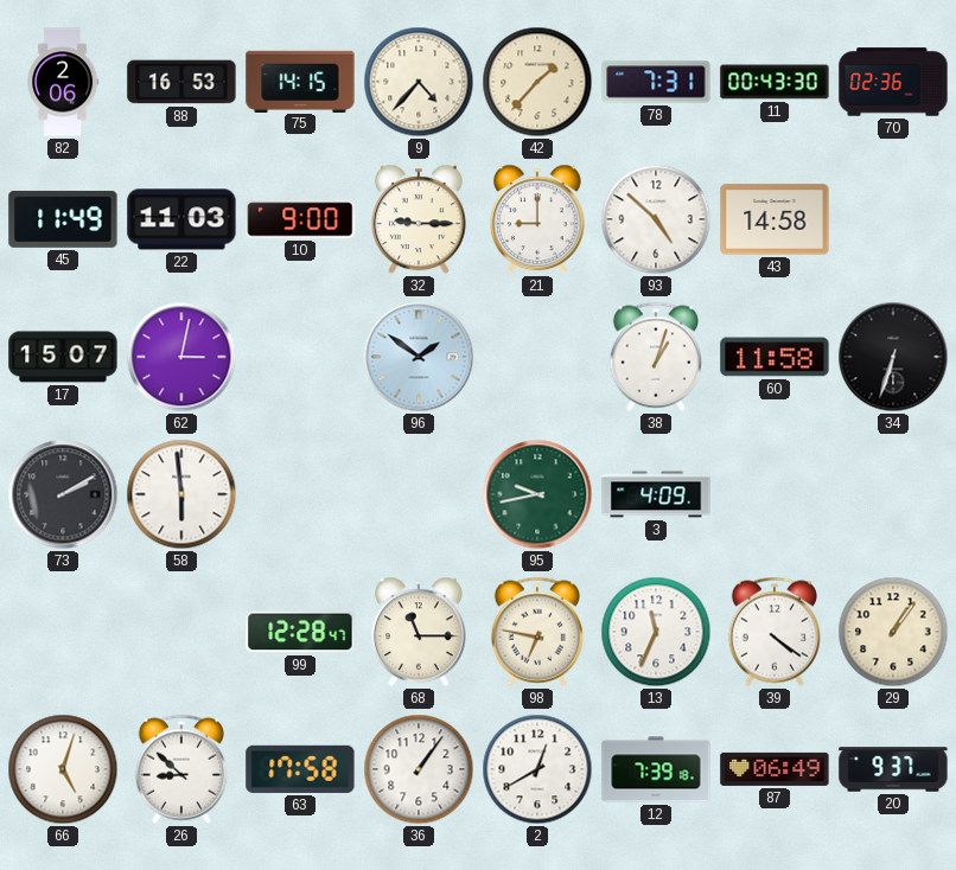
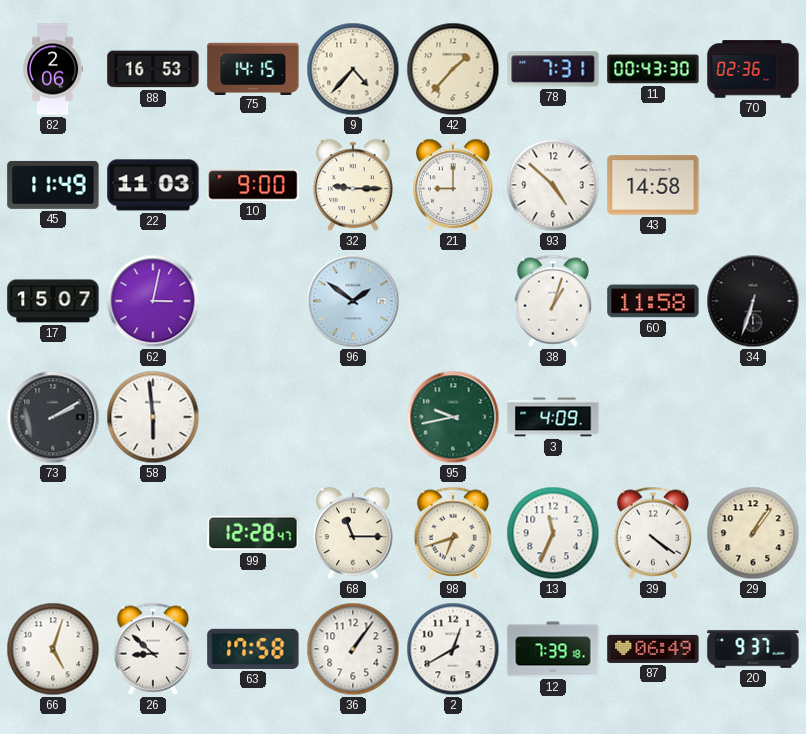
98: 6:47 -> 6:42 (453, 533)
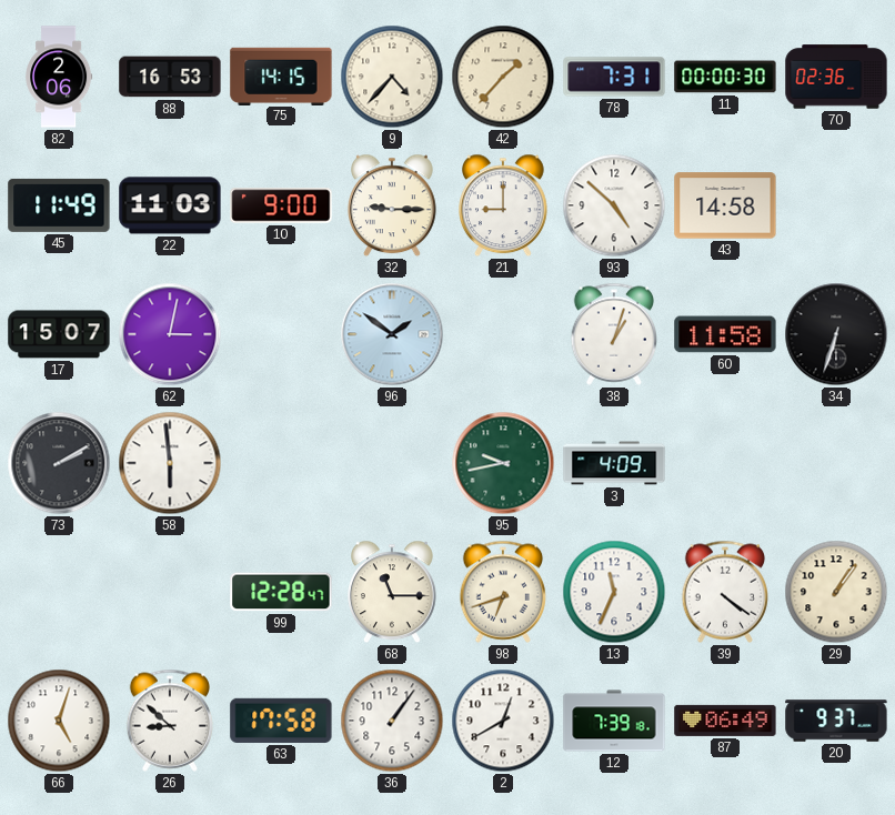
11: 00:43 -> 00:00 (725, 77)
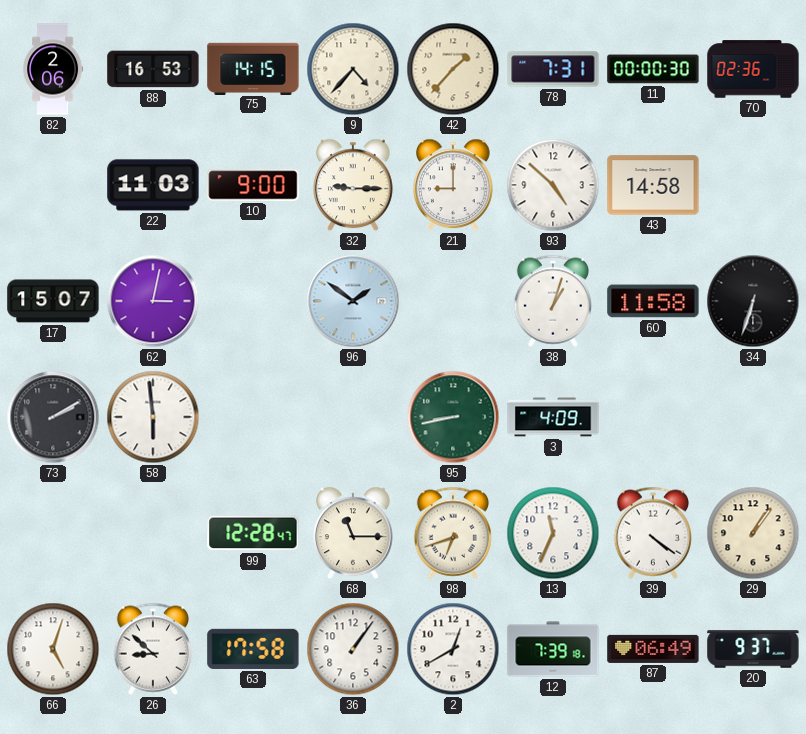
45: 11:49 -> none (59, 205)
95: 9:43 -> 8:43 (453, 417)
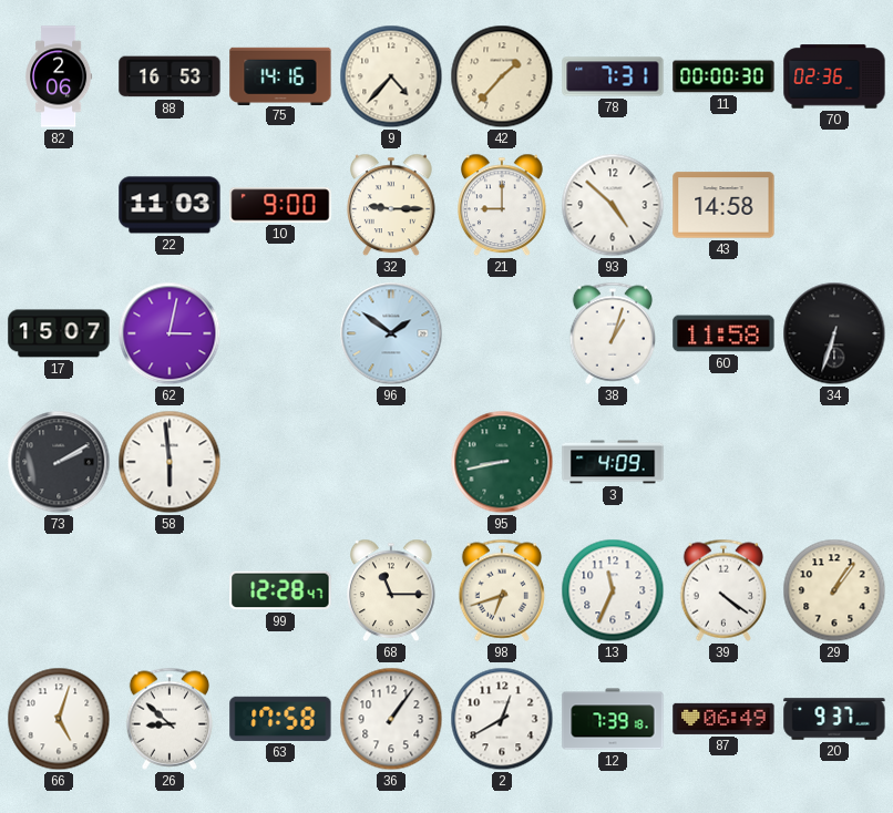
75: 14:15 -> 14:16 (280, 75)
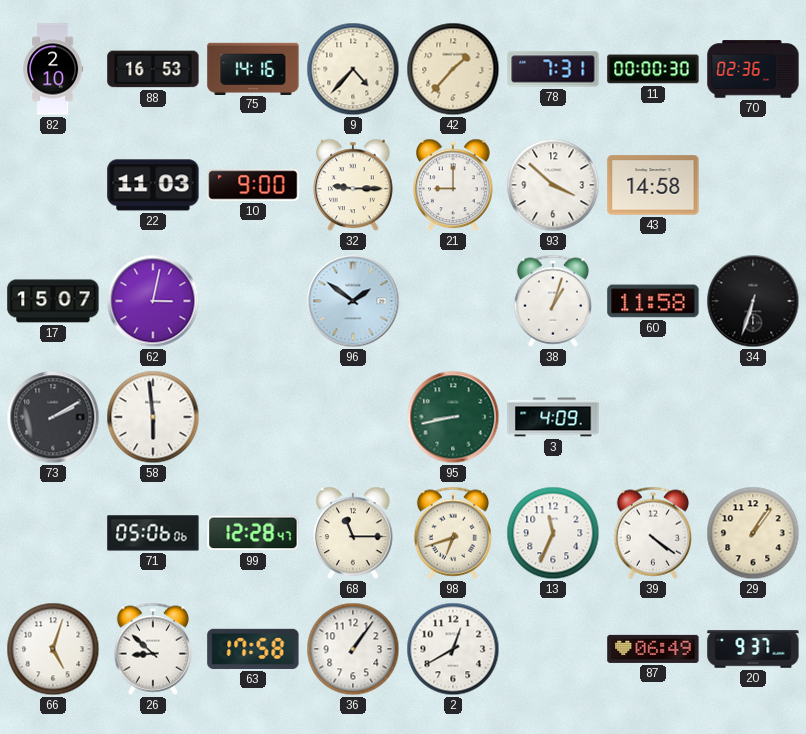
82: 2:06 -> 2:10 (53, 69)
93: 4:52 -> 3:52 (553, 185)
71: none -> 05:06 (153, 533)
12: 7:39 -> none (613, 719)
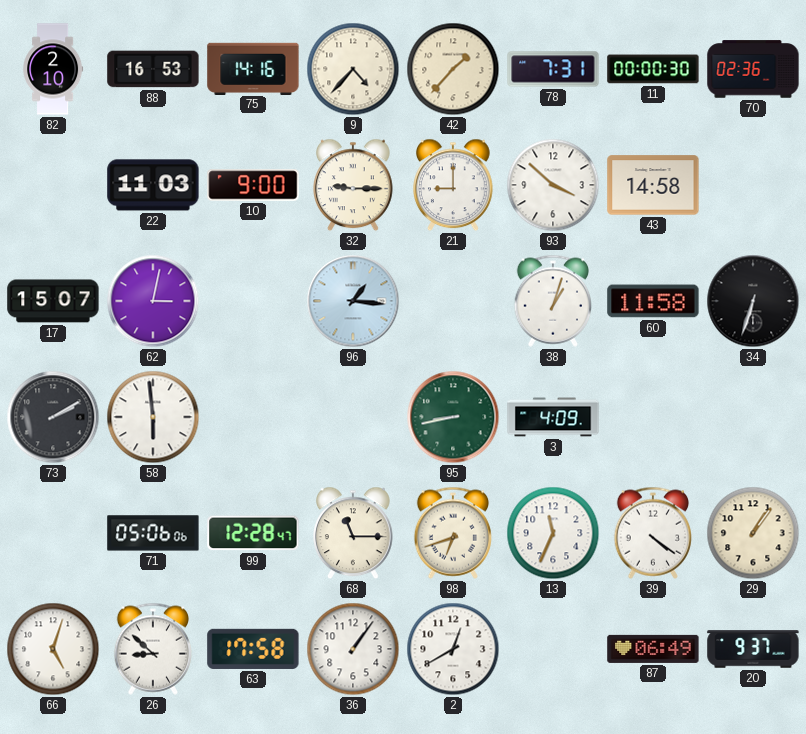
96: 1:51 -> 1:16 (353, 301)
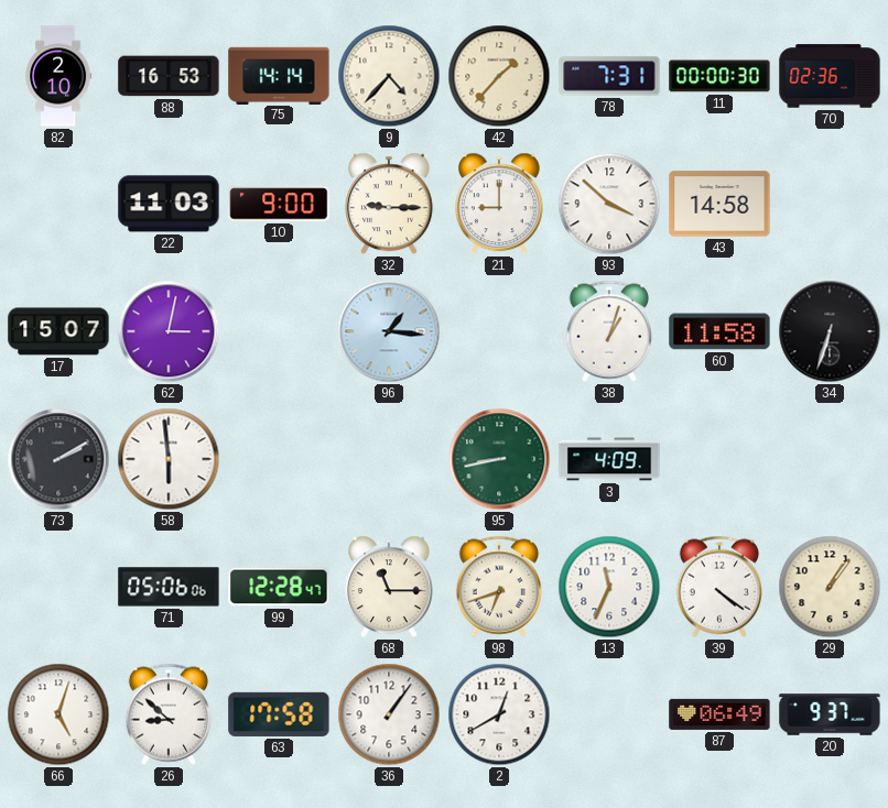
75: 14:16 -> 14:14 (279, 75)
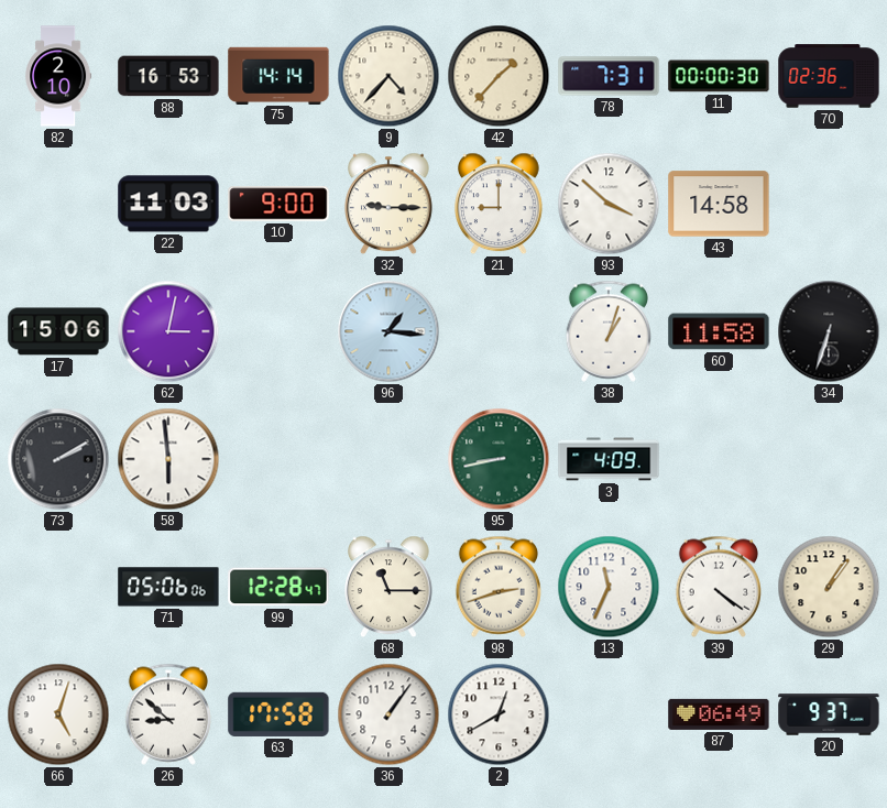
17: 15:07 -> 15:06 (58, 331)
98: 6:42 -> 2:42 (499, 587)
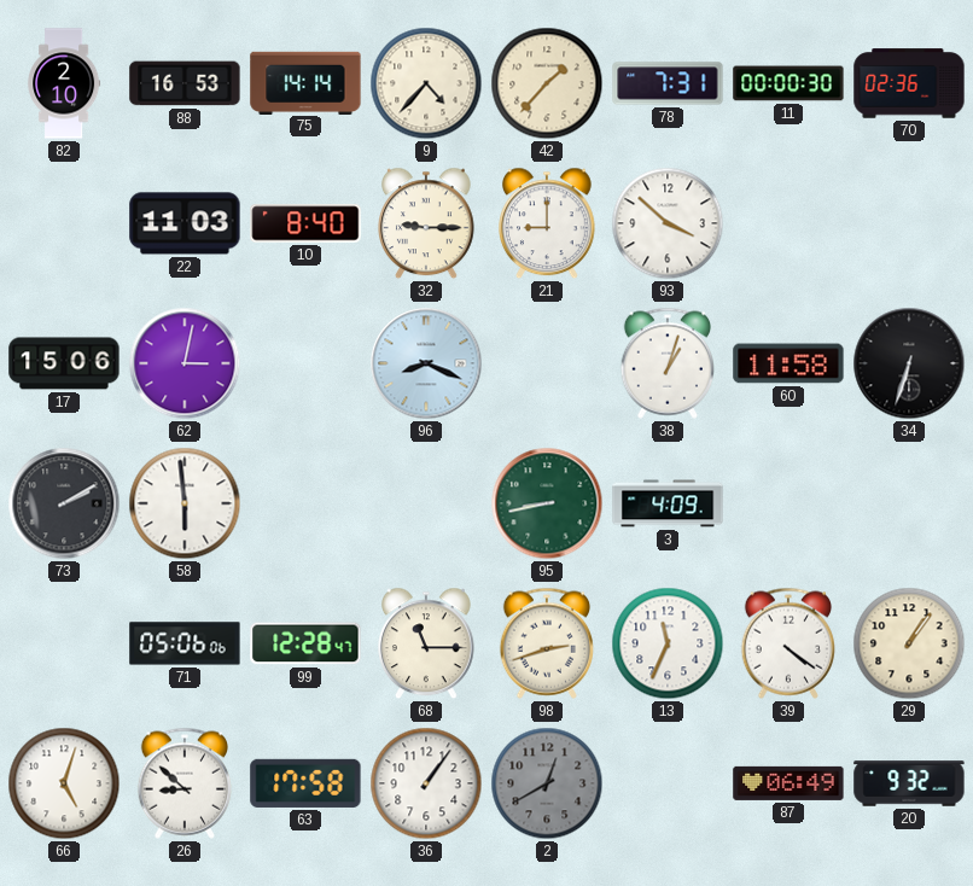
10: 9:00 -> 8:40 (305, 223)
43: 14:58 -> none (719, 204)
96: 1:16 -> 8:19 (426, 363)
2 dial: white -> grey (547, 783)
20: 9:37 -> 9:32 (909, 783)
